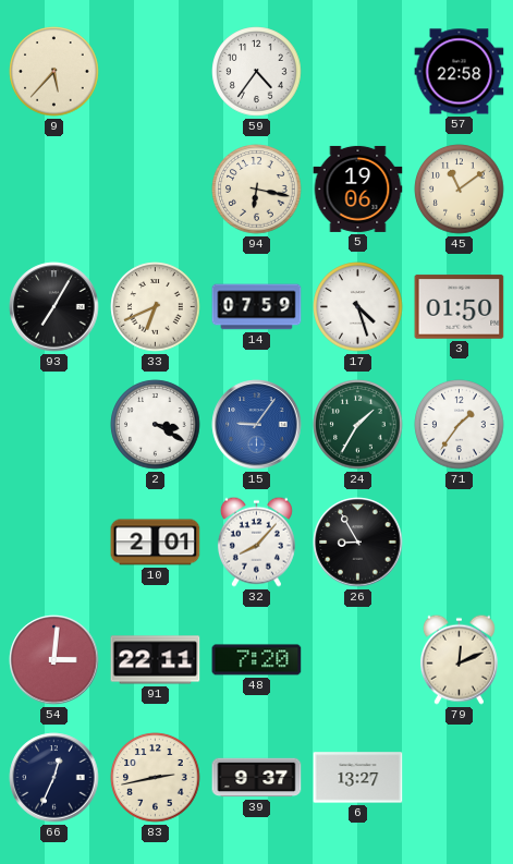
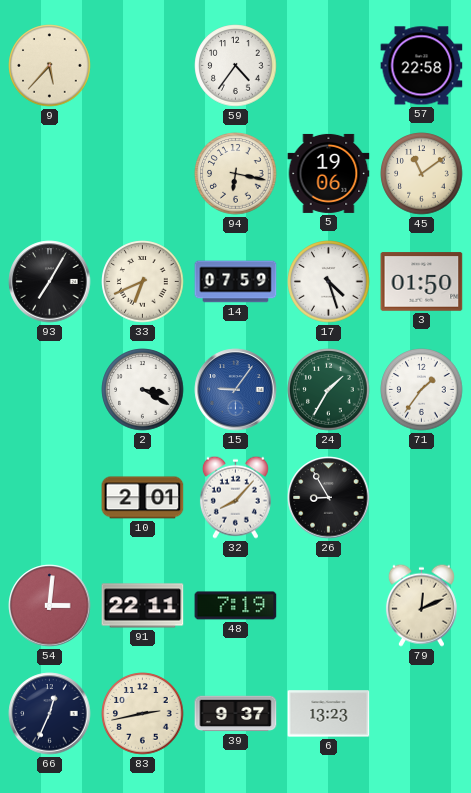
48: 7:20 -> 7:19 (236, 606)
6: 13:27 -> 13:23 (329, 714)
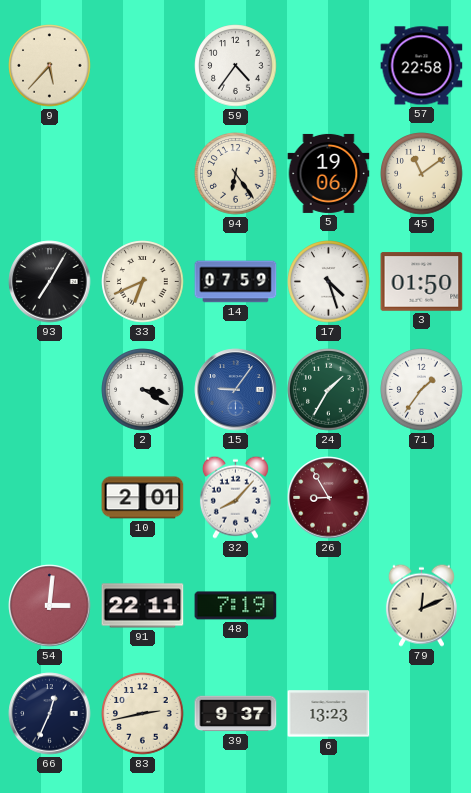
94: 6:17 -> 6:24 (236, 174)
26 dial: black -> burgundy (329, 498)
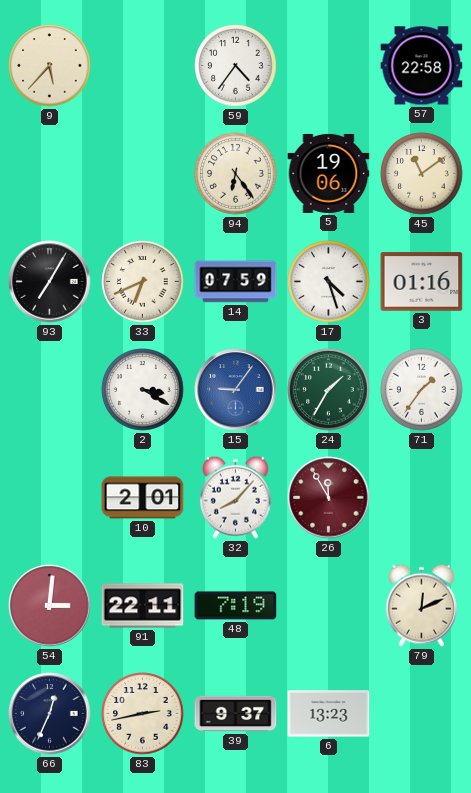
3: 01:50 -> 01:16 (422, 282)
26: 8:55 -> 11:55 (329, 498)
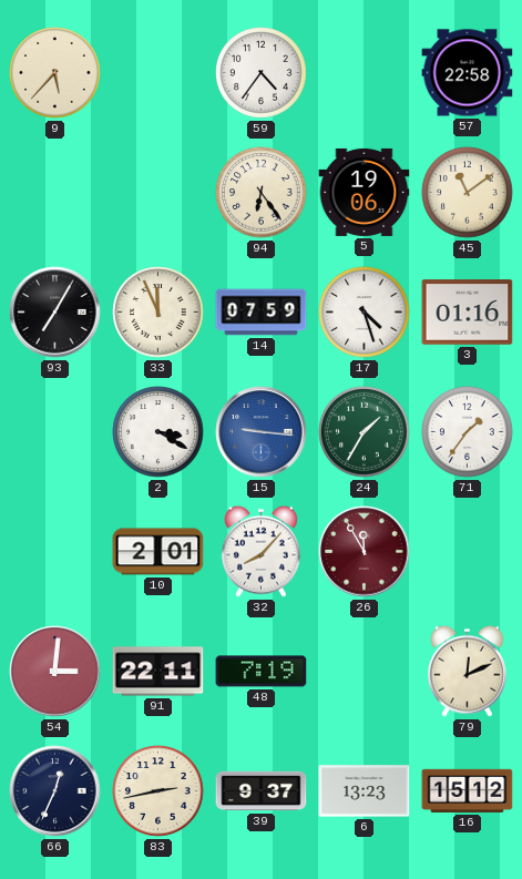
33: 6:41 -> 11:56 (158, 313)
15: 9:06 -> 9:16 (262, 432)
16: none -> 15:12 (468, 790)
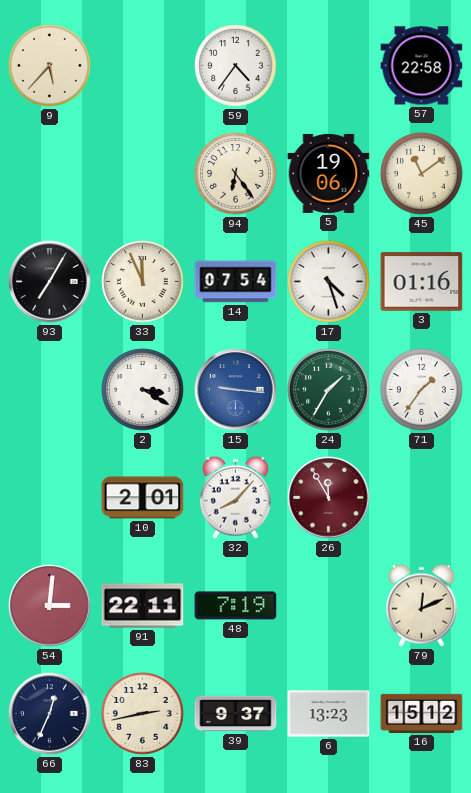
14: 07:59 -> 07:54 (236, 282)
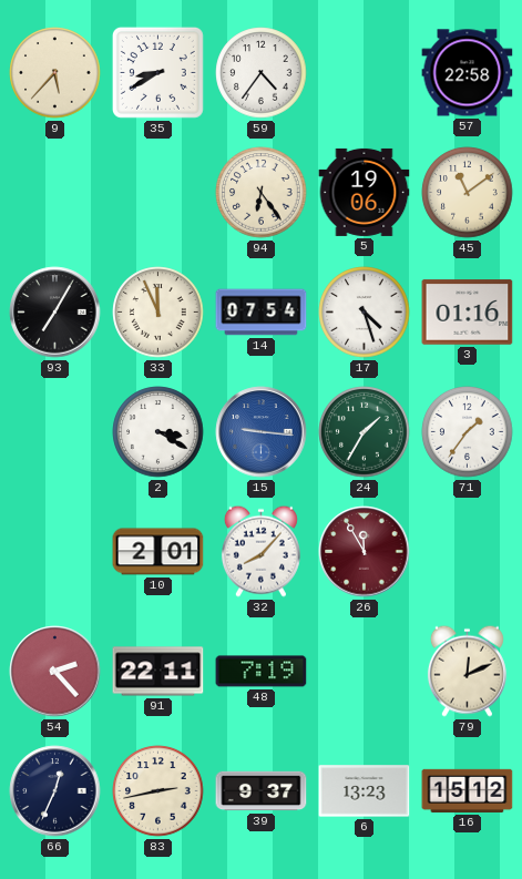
35: none -> 8:40 (157, 72)
54: 3:01 -> 2:23 (55, 672)
